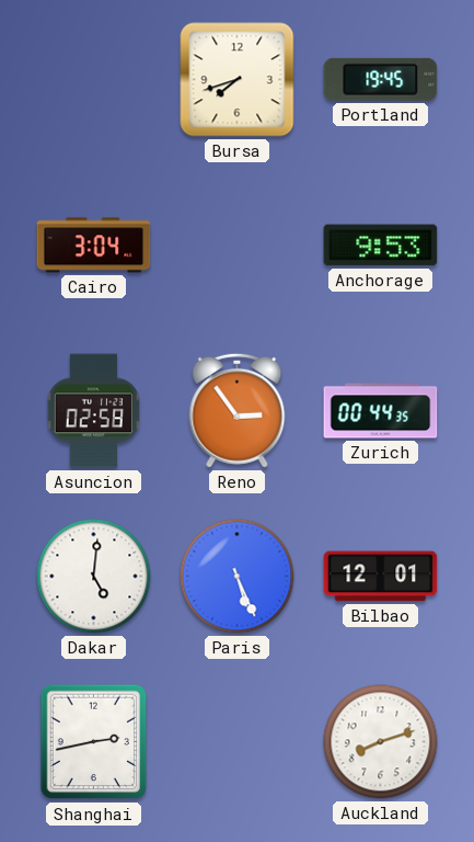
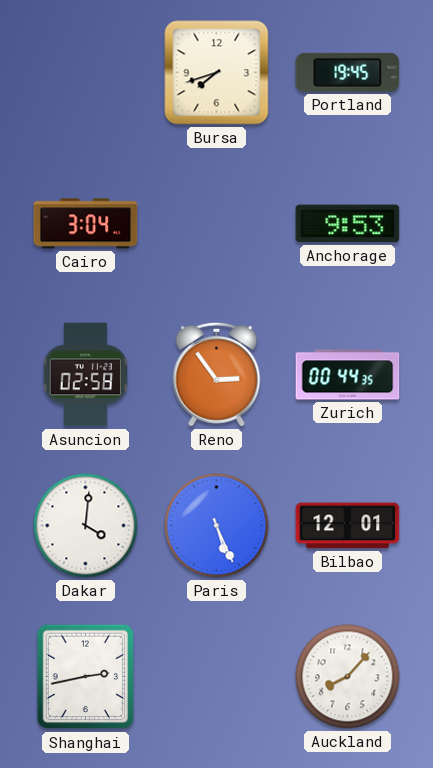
Dakar: 5:01 -> 4:01 (86, 526)
Auckland: 8:12 -> 8:07 (348, 677)
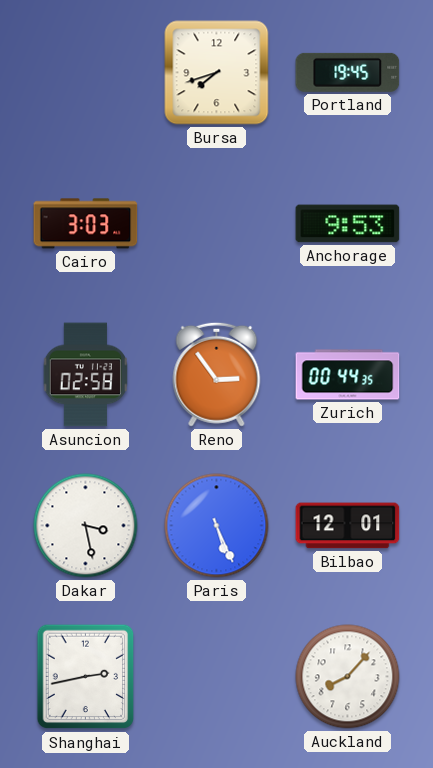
Cairo: 3:04 -> 3:03 (86, 224)
Dakar: 4:01 -> 3:28 (86, 526)
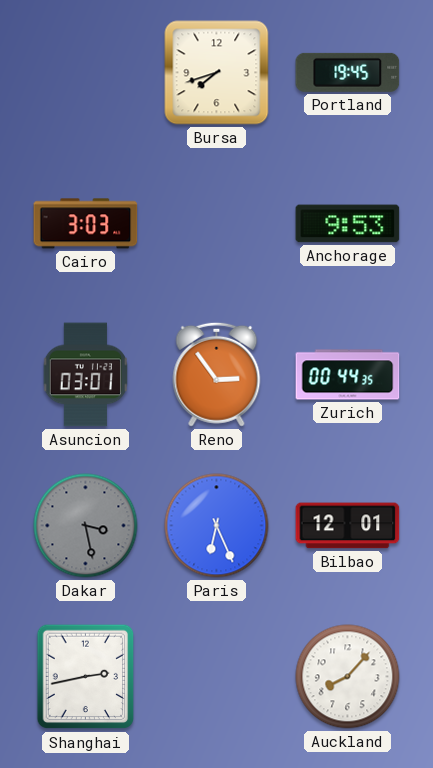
Asuncion: 02:58 -> 03:01 (85, 375)
Dakar dial: white -> grey (86, 526)
Paris: 5:26 -> 6:26 (217, 526)
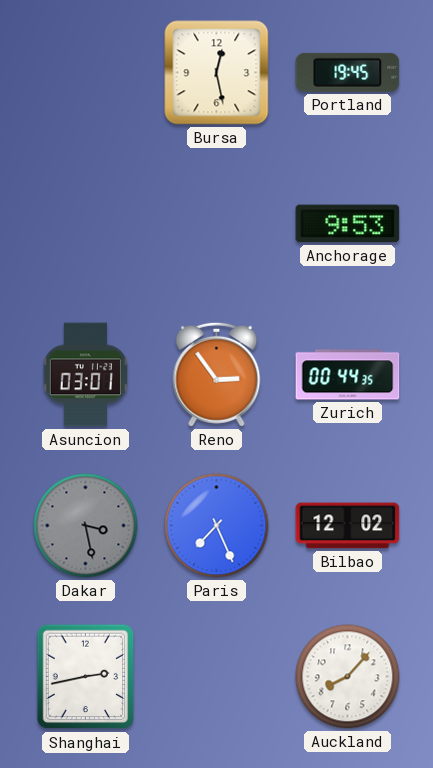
Bursa: 7:42 -> 12:28 (217, 73)
Cairo: 3:03 -> none (86, 224)
Paris: 6:26 -> 7:26 (217, 526)
Bilbao: 12:01 -> 12:02 (348, 526)
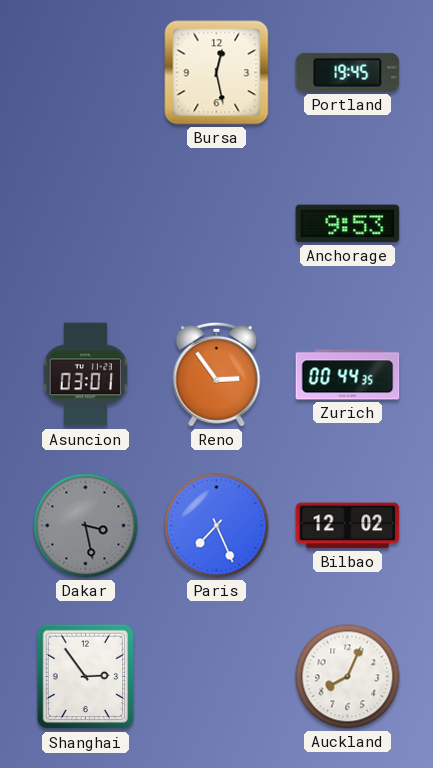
Shanghai: 2:43 -> 2:54 (86, 677)
Auckland: 8:07 -> 8:04 (348, 677)
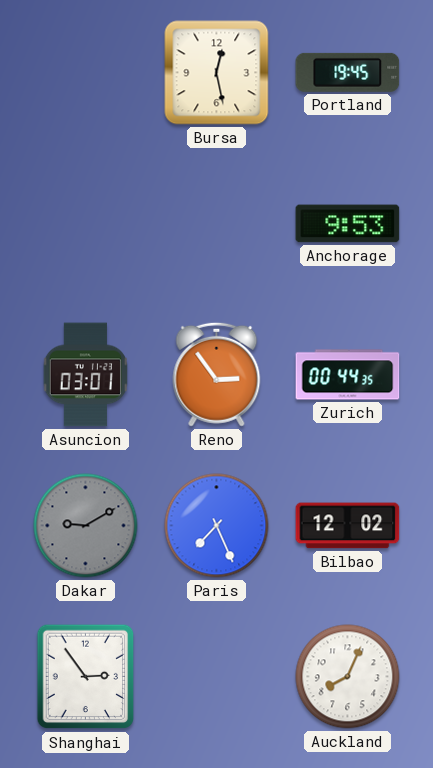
Dakar: 3:28 -> 9:10 (86, 526)
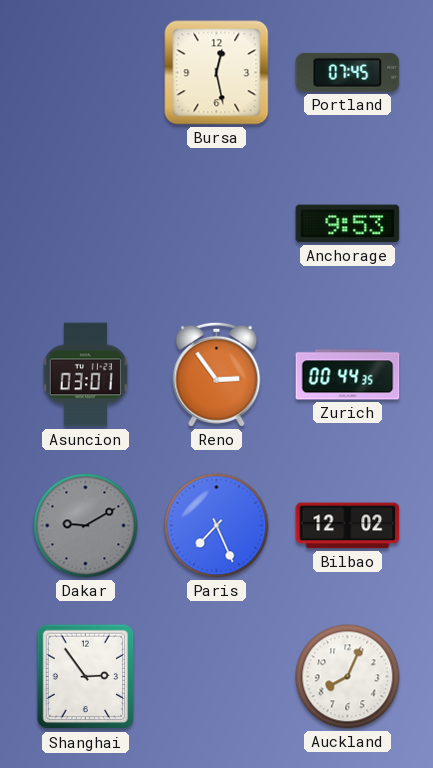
Portland: 19:45 -> 07:45 (348, 72)
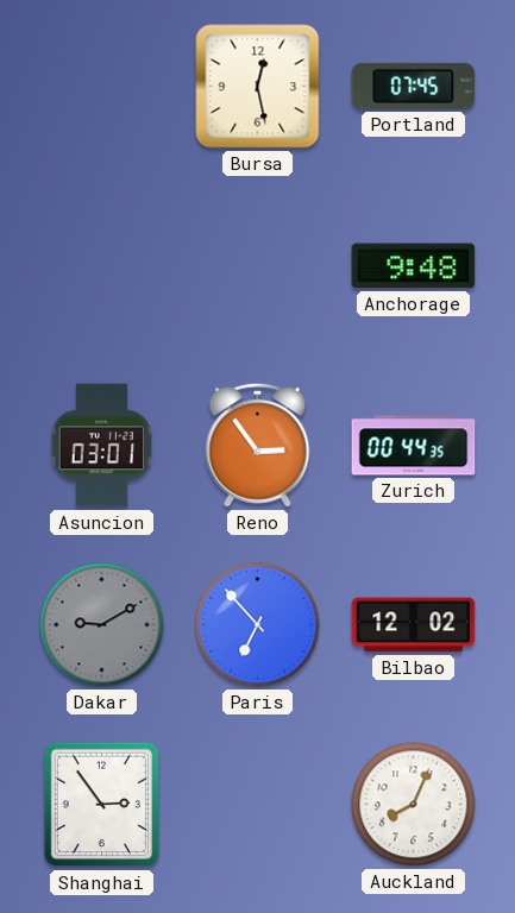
Anchorage: 9:53 -> 9:48 (414, 266)
Paris: 7:26 -> 6:53 (258, 625)
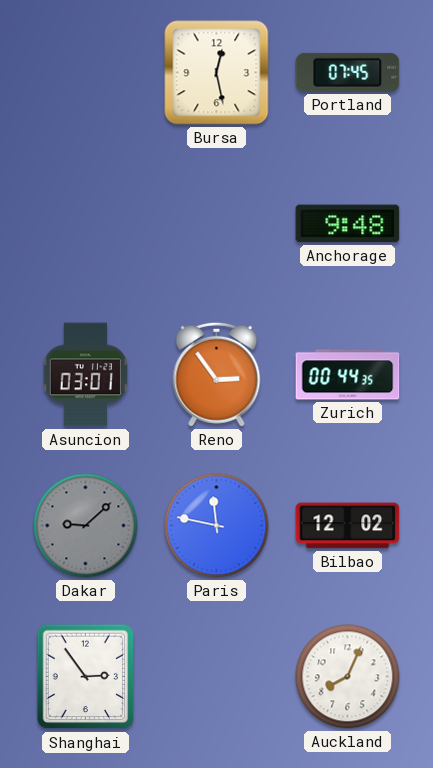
Dakar: 9:10 -> 9:08 (86, 526)
Paris: 6:53 -> 11:47 (217, 526)
